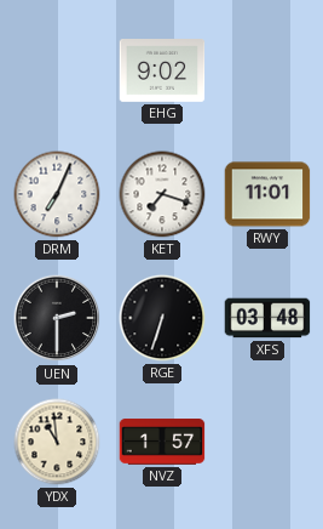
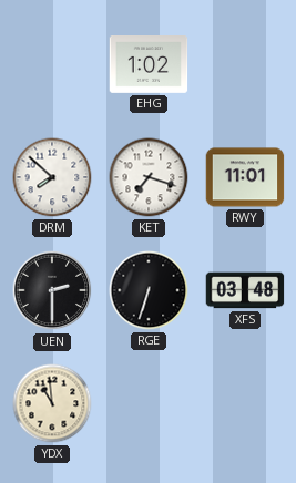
EHG: 9:02 -> 1:02 (149, 65)
DRM: 7:04 -> 7:52 (52, 177)
NVZ: 1:57 -> none (162, 442)
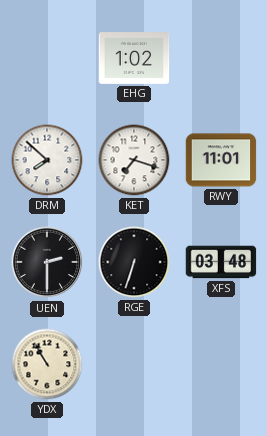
YDX: 10:59 -> 10:55 (47, 364)
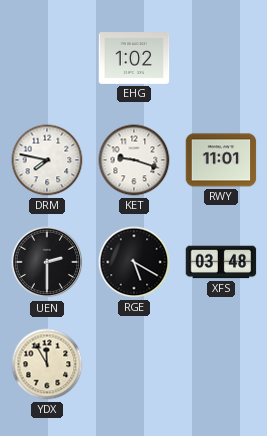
DRM: 7:52 -> 7:47 (47, 160)
KET: 7:18 -> 9:18 (134, 160)
RGE: 6:33 -> 5:20 (134, 262)
YDX: 10:55 -> 11:55 (47, 364)
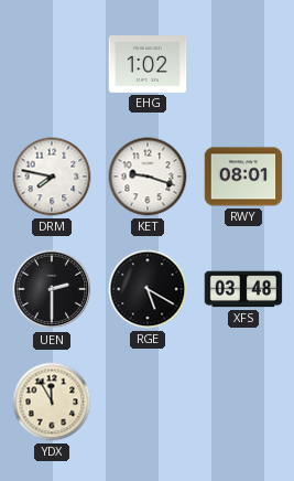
RWY: 11:01 -> 08:01 (243, 177)
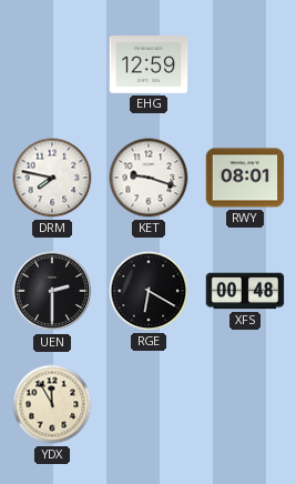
EHG: 1:02 -> 12:59 (149, 65)
RGE: 5:20 -> 6:20 (149, 291)
XFS: 03:48 -> 00:48 (245, 291)
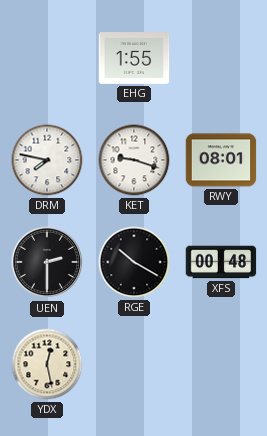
EHG: 12:59 -> 1:55 (134, 59)
RGE: 6:20 -> 10:20 (134, 262)
YDX: 11:55 -> 12:28 (47, 364)
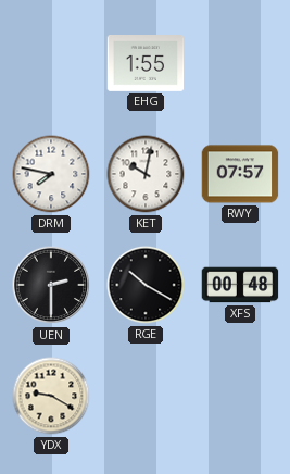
KET: 9:18 -> 10:02 (146, 174)
RWY: 08:01 -> 07:57 (240, 174)
YDX: 12:28 -> 9:20 (51, 396)
